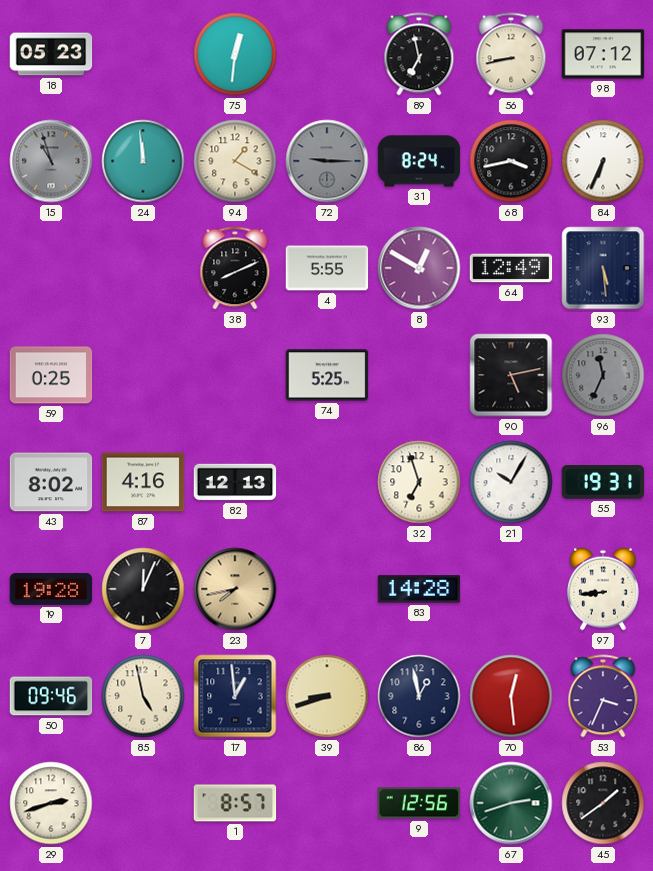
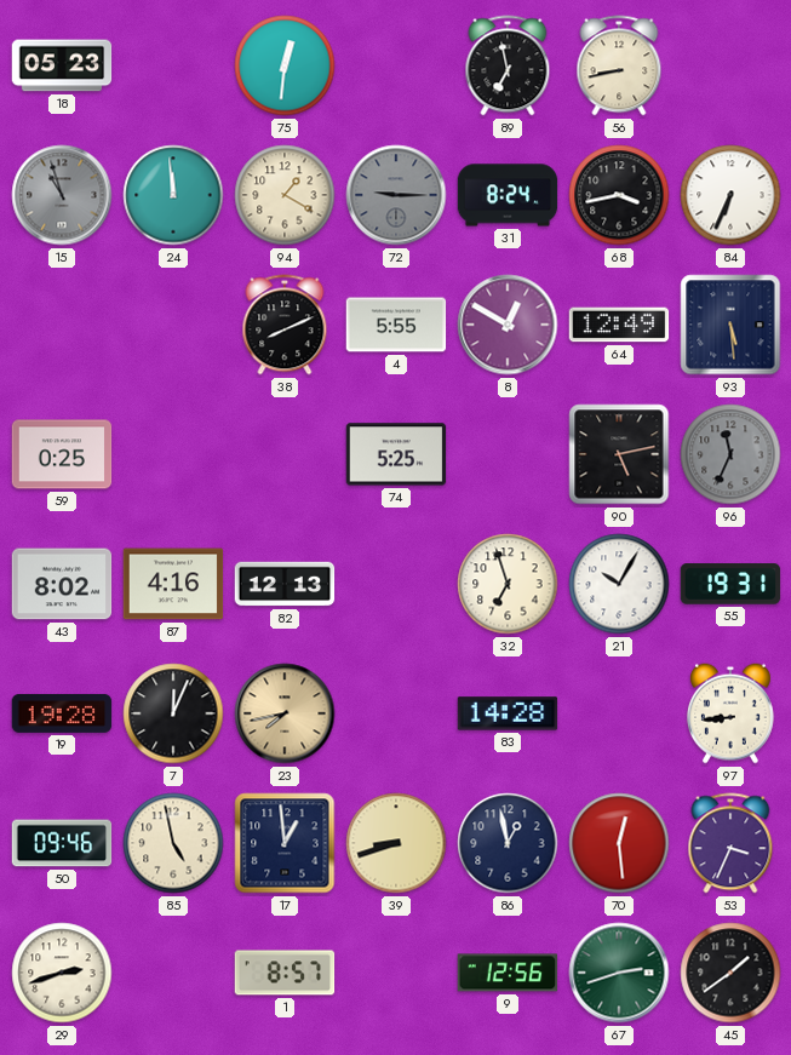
98: 07:12 -> none (603, 54)
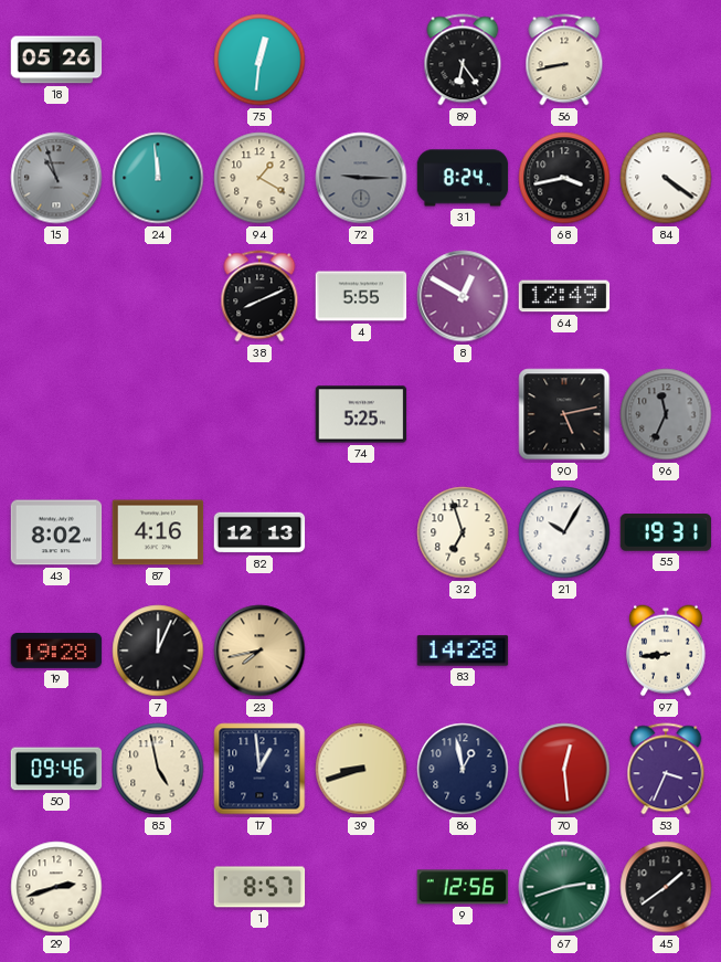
18: 05:23 -> 05:26 (56, 60)
89: 6:58 -> 6:24 (463, 60)
84: 6:34 -> 4:21 (666, 178)
93: 5:29 -> none (730, 325)
59: 0:25 -> none (62, 454)
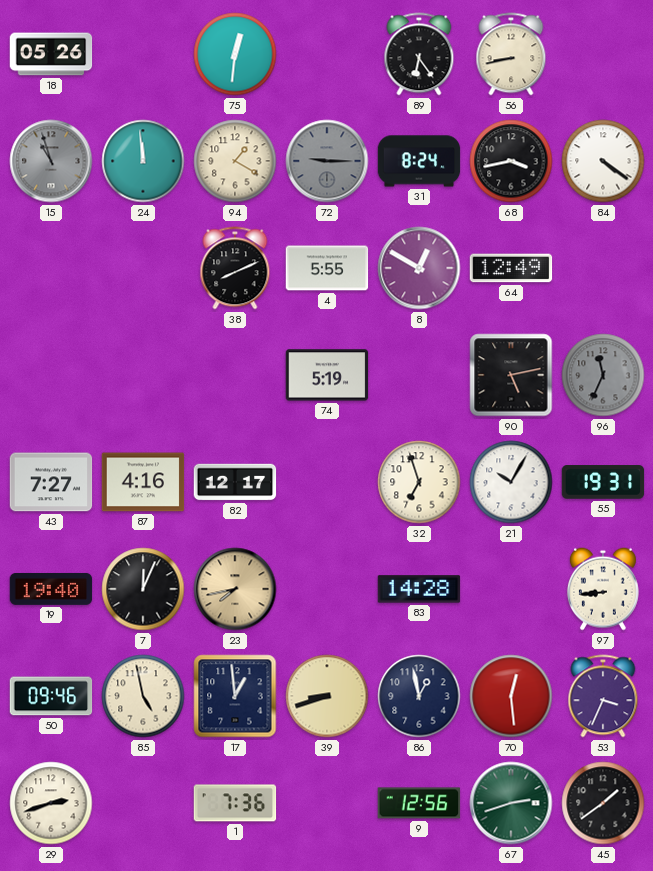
74: 5:25 -> 5:19 (327, 375)
43: 8:02 -> 7:27 (51, 482)
82: 12:13 -> 12:17 (235, 482)
19: 19:28 -> 19:40 (51, 589)
1: 8:57 -> 7:36 (235, 803)
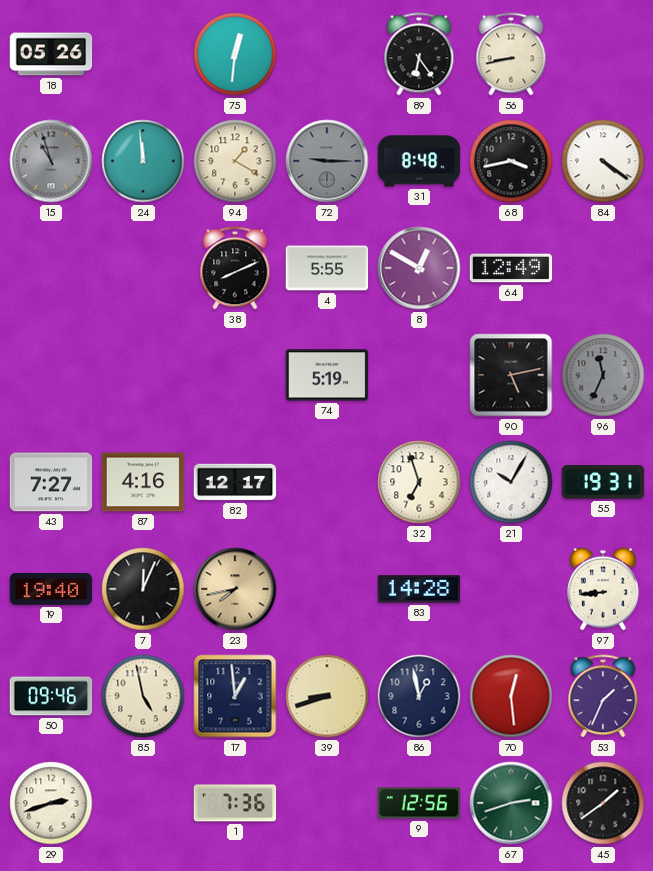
31: 8:24 -> 8:48 (419, 161)
53: 3:34 -> 1:34 (603, 696)
